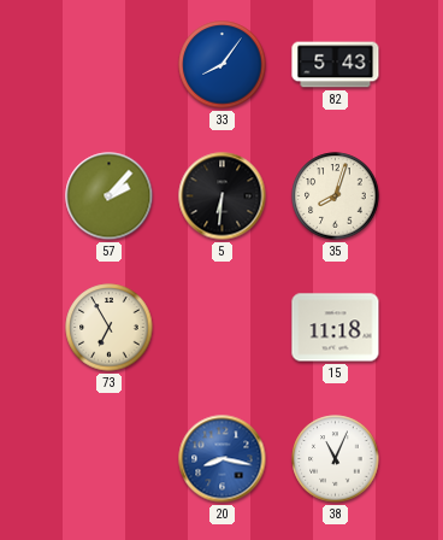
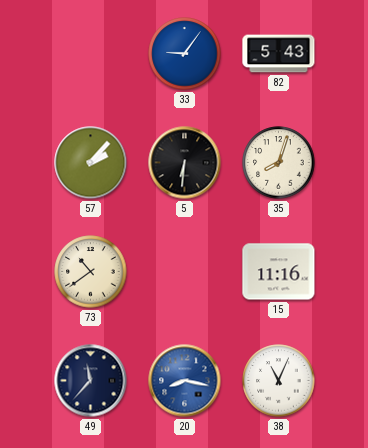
33: 8:06 -> 9:06 (185, 54)
73: 6:55 -> 10:39 (91, 272)
15: 11:18 -> 11:16 (279, 272)
49: none -> 11:37 (91, 381)
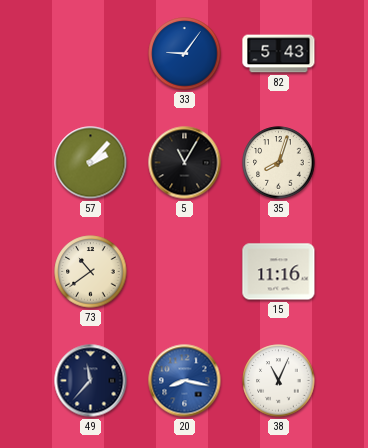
5: 6:31 -> 11:05 (185, 163)
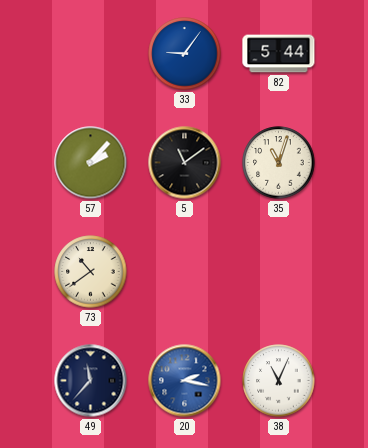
82: 5:43 -> 5:44 (279, 54)
5: 11:05 -> 11:09 (185, 163)
35: 8:03 -> 11:03 (279, 163)
15: 11:16 -> none (279, 272)
20: 8:17 -> 2:17 (185, 381)
